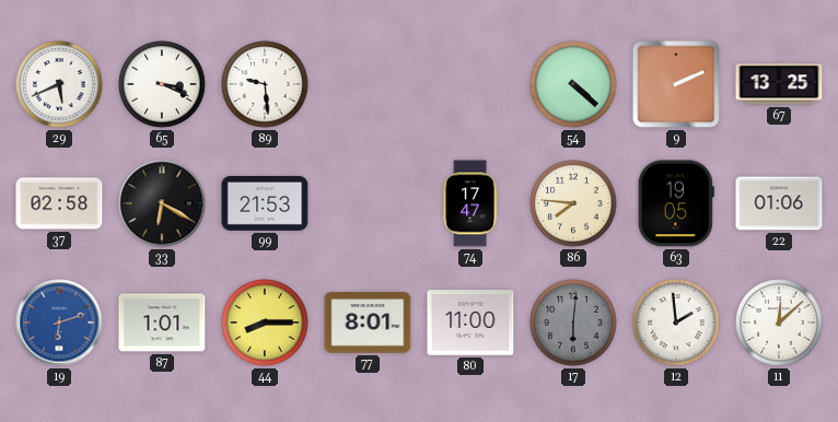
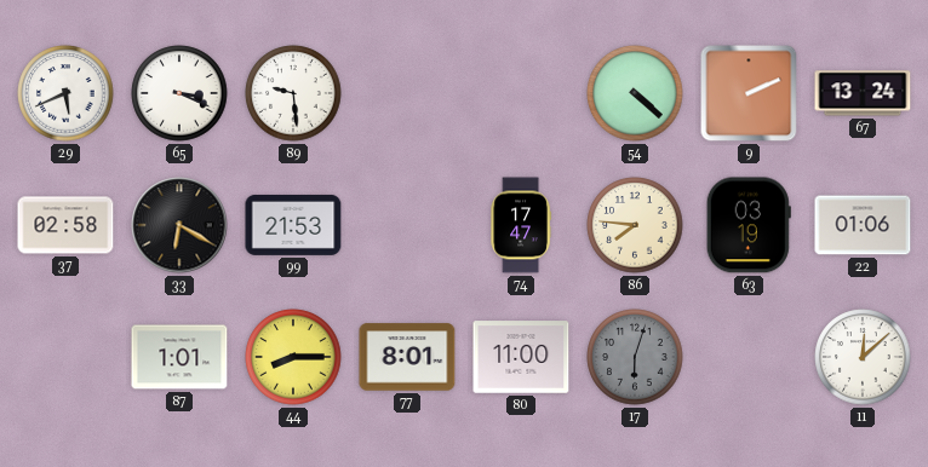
67: 13:25 -> 13:24 (863, 93)
63: 19:05 -> 03:19 (749, 225)
19: 6:12 -> none (59, 323)
17: 6:01 -> 6:03 (635, 357)
12: 1:59 -> none (676, 323)
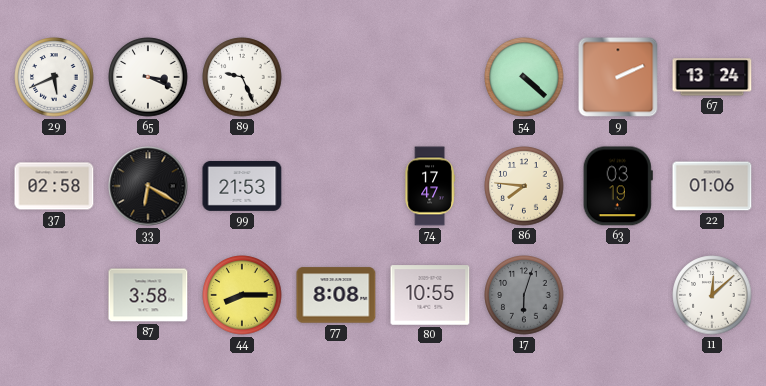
89: 9:29 -> 9:26 (242, 77)
87: 1:01 -> 3:58 (148, 295)
77: 8:01 -> 8:08 (336, 295)
80: 11:00 -> 10:55 (430, 295)
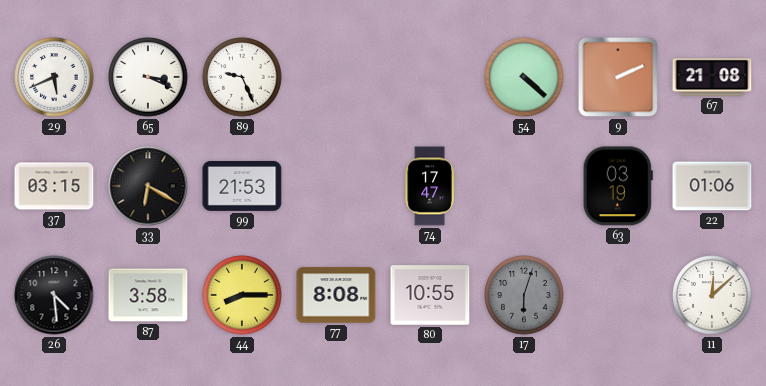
67: 13:24 -> 21:08 (712, 77)
37: 02:58 -> 03:15 (54, 186)
86: 7:46 -> none (524, 186)
26: none -> 4:29 (54, 295)
